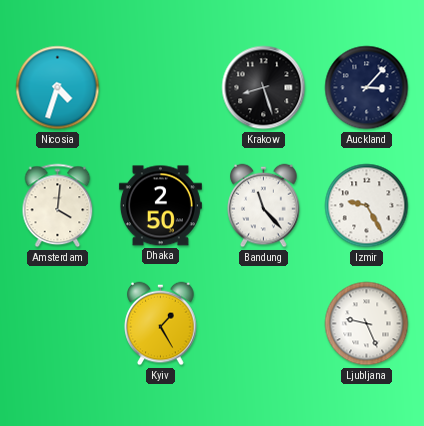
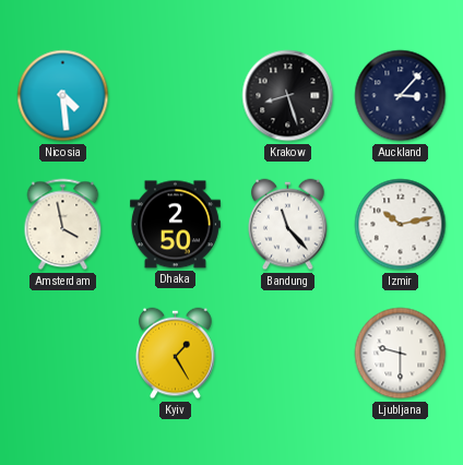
Nicosia: 4:33 -> 4:29 (63, 96)
Amsterdam: 4:01 -> 3:58 (63, 225)
Izmir: 9:25 -> 10:13 (401, 225)
Ljubljana: 9:26 -> 9:30 (401, 354)
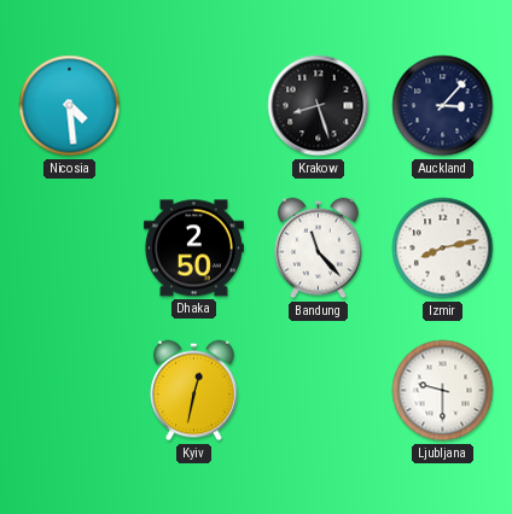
Amsterdam: 3:58 -> none (63, 225)
Izmir: 10:13 -> 8:13 (443, 249)
Kyiv: 1:25 -> 12:32 (194, 391)
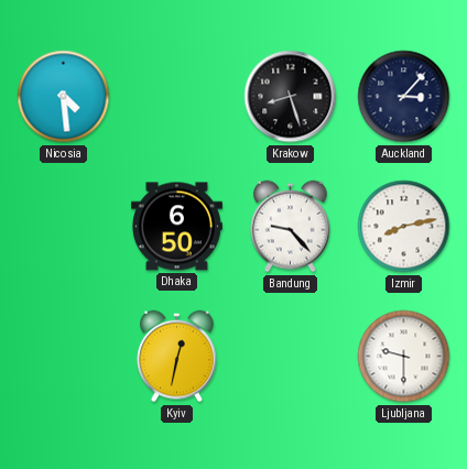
Dhaka: 2:50 -> 6:50 (176, 227)
Bandung: 11:23 -> 9:23 (291, 227)
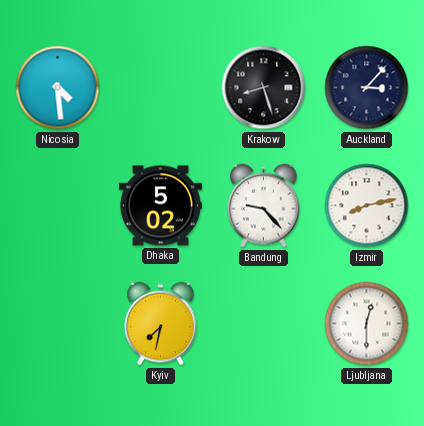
Dhaka: 6:50 -> 5:02 (160, 206)
Kyiv: 12:32 -> 7:32 (161, 324)
Ljubljana: 9:30 -> 12:30 (367, 324)
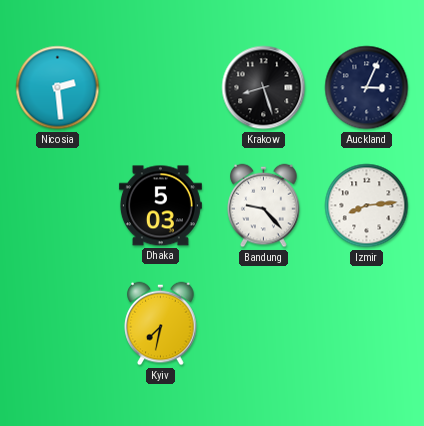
Nicosia: 4:29 -> 2:29 (58, 88)
Auckland: 3:07 -> 3:04 (367, 88)
Dhaka: 5:02 -> 5:03 (160, 206)
Izmir: 8:13 -> 8:14 (367, 206)
Ljubljana: 12:30 -> none (367, 324)
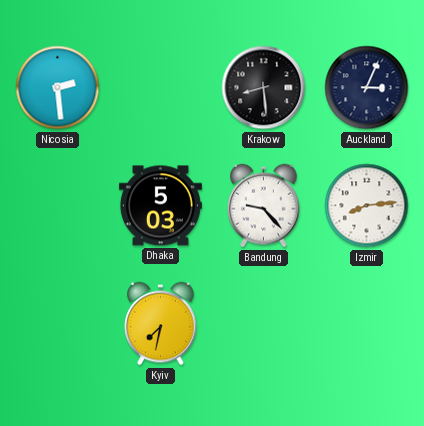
Krakow: 8:27 -> 8:29 (264, 88)
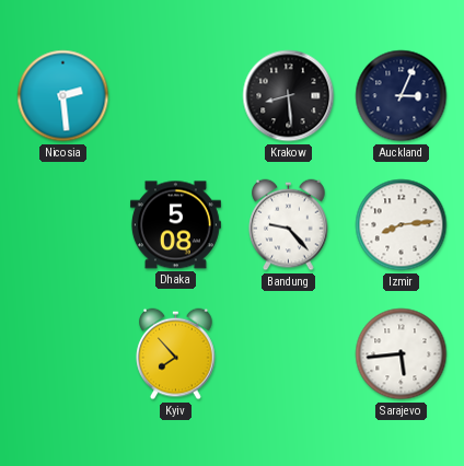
Dhaka: 5:03 -> 5:08 (175, 225)
Kyiv: 7:32 -> 7:53 (176, 354)
Sarajevo: none -> 5:44 (402, 354)
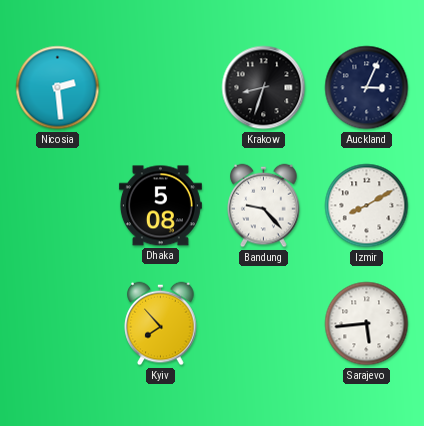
Krakow: 8:29 -> 8:33 (264, 88)
Izmir: 8:14 -> 8:10 (367, 206)
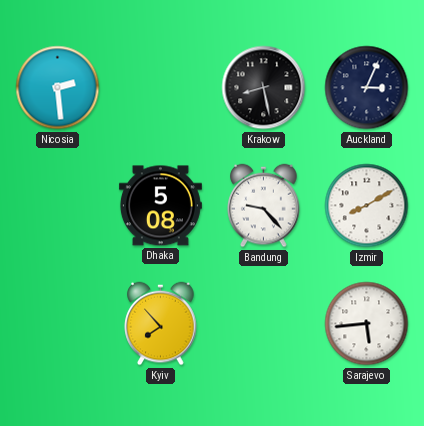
Krakow: 8:33 -> 8:28 (264, 88)
